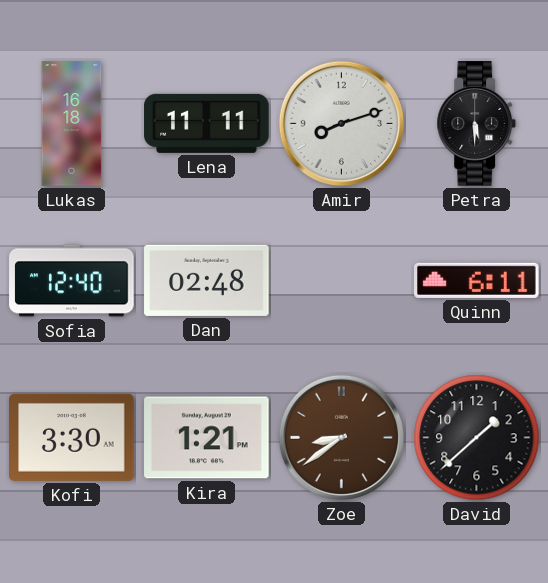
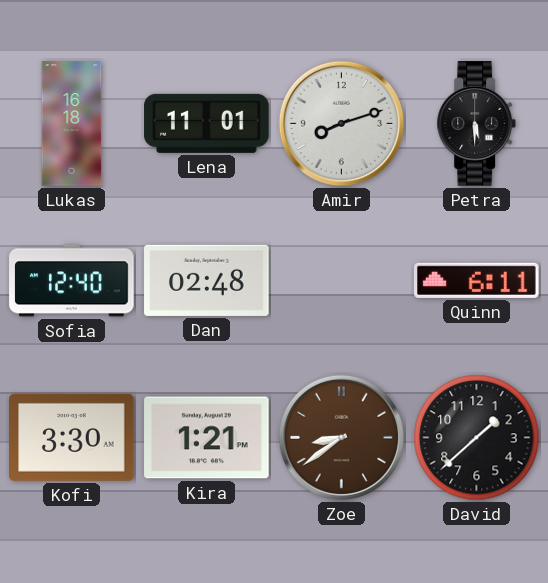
Lena: 11:11 -> 11:01 (207, 123)
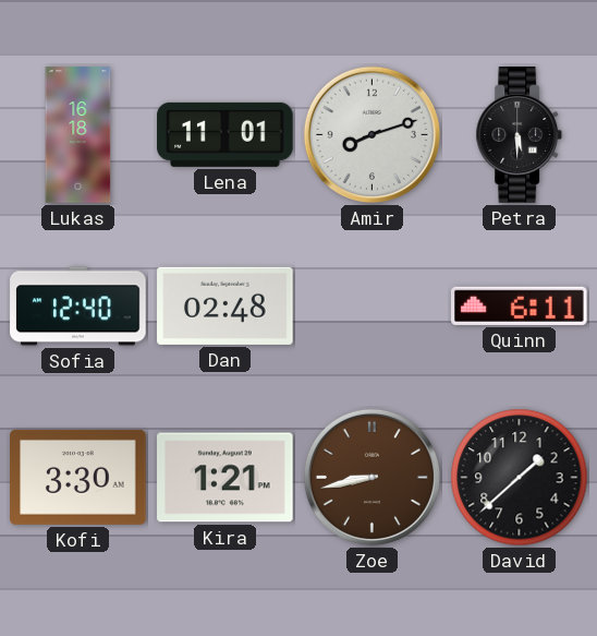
Zoe: 8:39 -> 8:43 (371, 477)
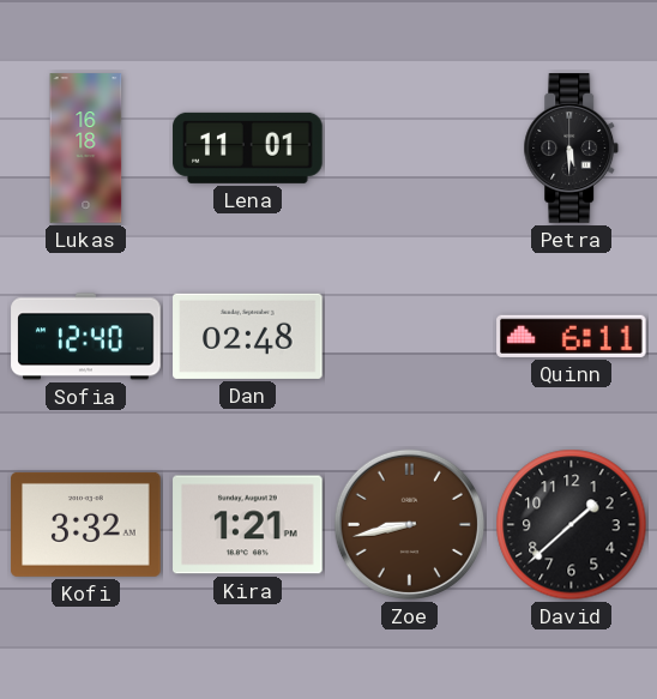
Amir: 8:12 -> none (371, 134)
Kofi: 3:30 -> 3:32 (86, 524)
